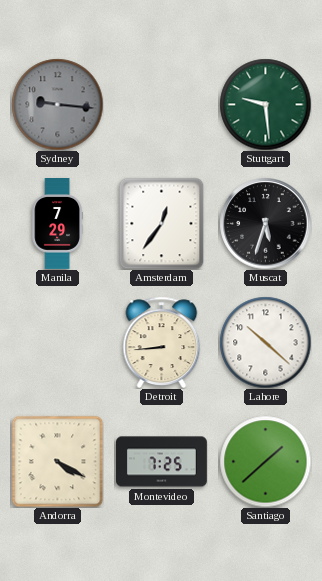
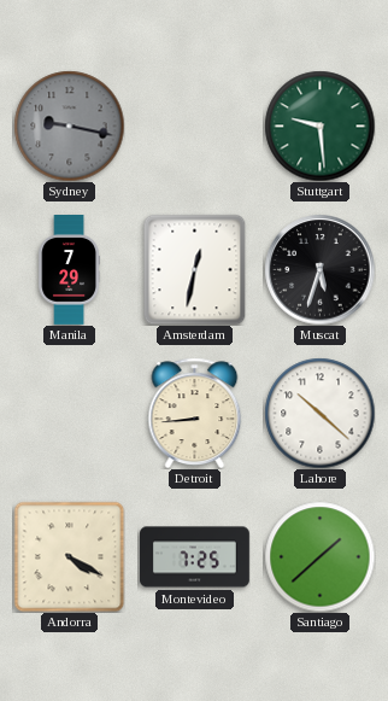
Sydney: 9:16 -> 9:17 (69, 125)
Amsterdam: 12:36 -> 12:32 (195, 269)
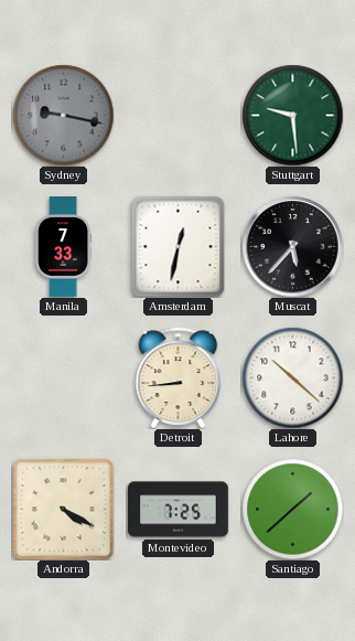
Manila: 7:29 -> 7:33 (63, 247)
Muscat: 5:33 -> 5:37 (292, 246)
